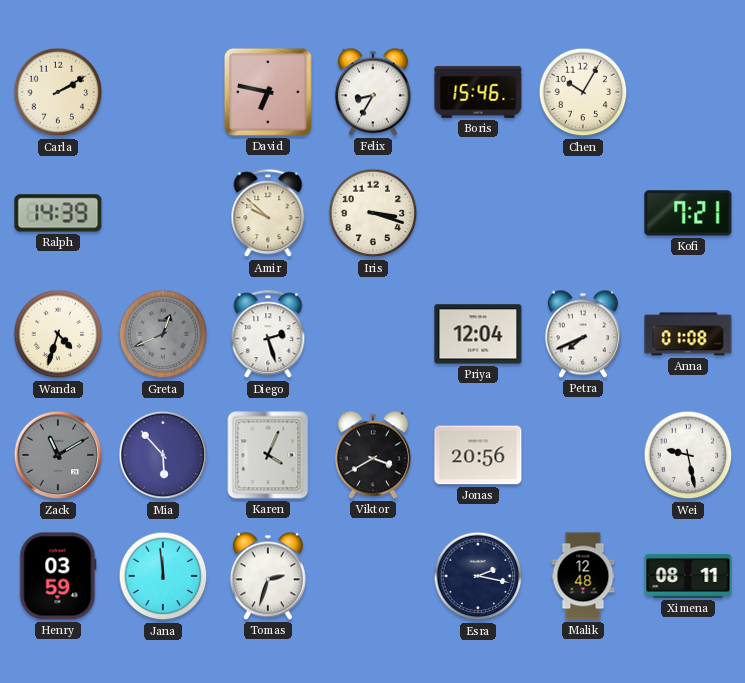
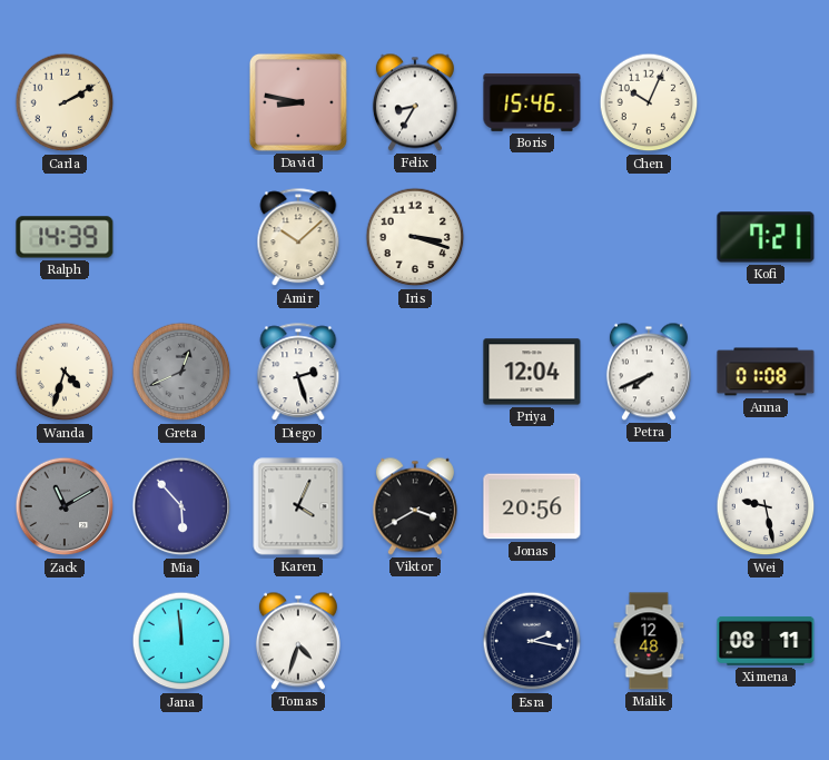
David: 6:47 -> 8:47 (298, 102)
Chen: 10:05 -> 10:04 (649, 102)
Amir: 9:52 -> 10:08 (298, 238)
Henry: 03:59 -> none (58, 576)
Tomas: 2:33 -> 4:33 (298, 641)
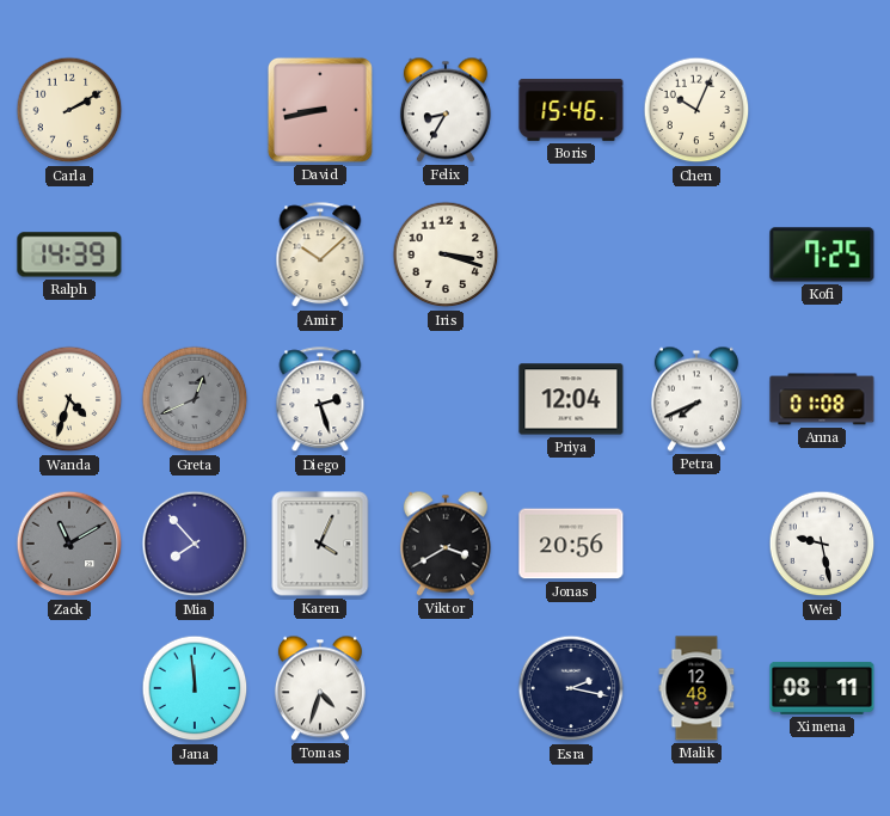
David: 8:47 -> 8:43 (320, 110)
Kofi: 7:21 -> 7:25 (822, 254)
Mia: 5:53 -> 7:53 (195, 544)
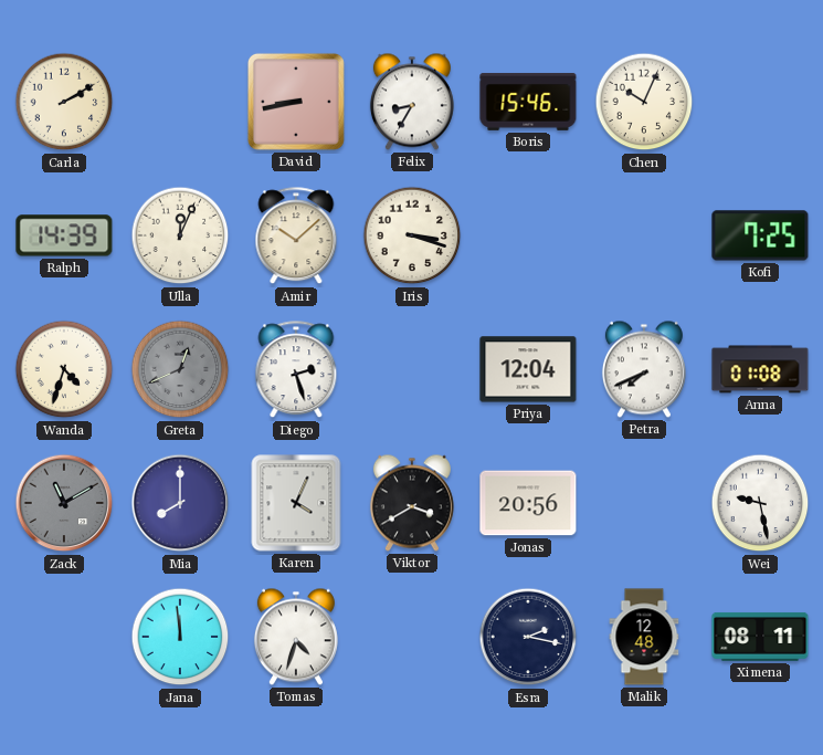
Ulla: none -> 12:04 (180, 235)
Mia: 7:53 -> 8:00 (180, 503)
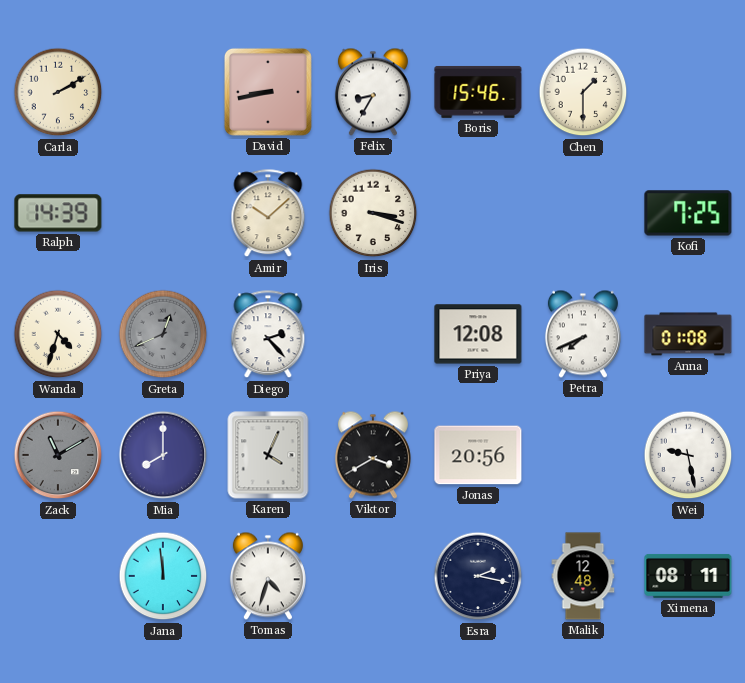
Chen: 10:04 -> 1:30 (583, 92)
Ulla: 12:04 -> none (180, 235)
Diego: 2:27 -> 2:23 (268, 335)
Priya: 12:04 -> 12:08 (478, 334)
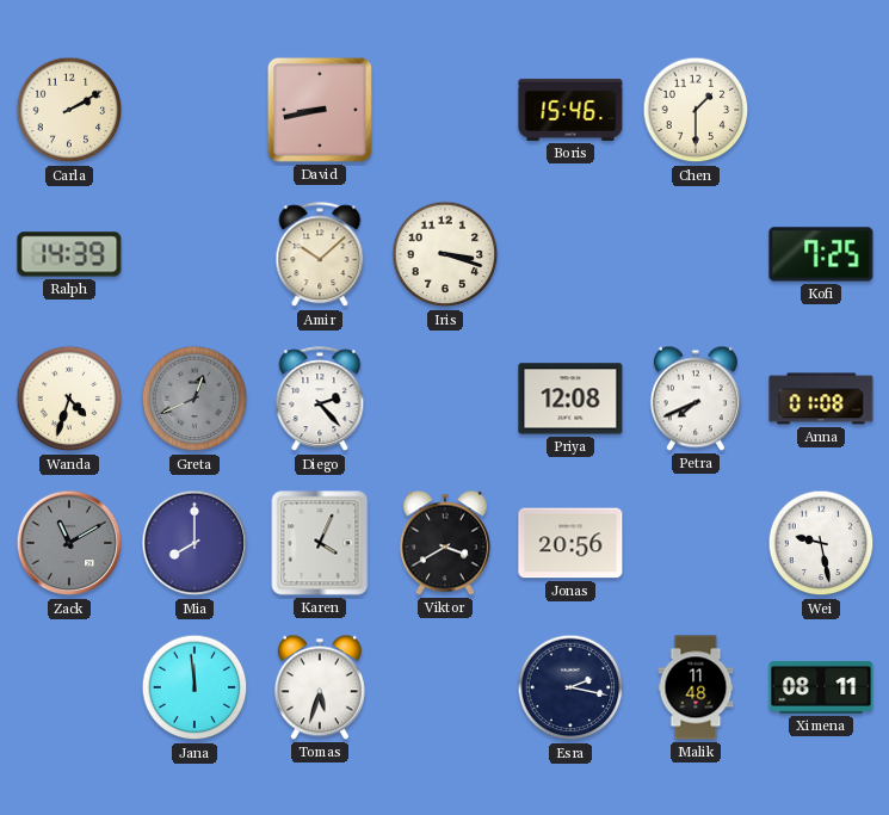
Felix: 8:35 -> none (373, 92)
Tomas: 4:33 -> 5:33 (320, 687)
Malik: 12:48 -> 11:48 (696, 687)
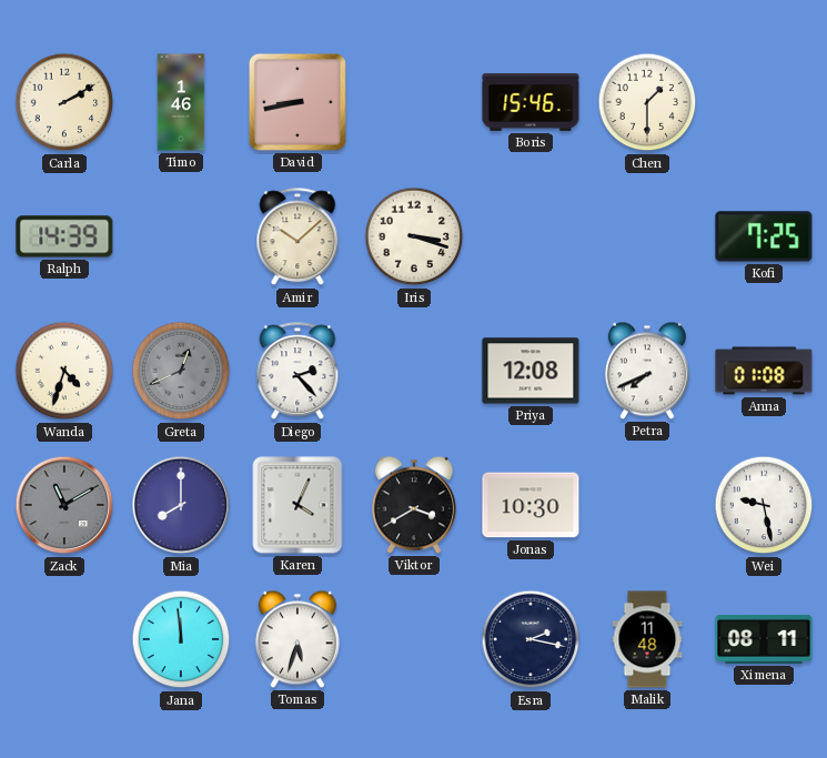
Timo: none -> 1:46 (181, 102)
Jonas: 20:56 -> 10:30 (531, 505)
